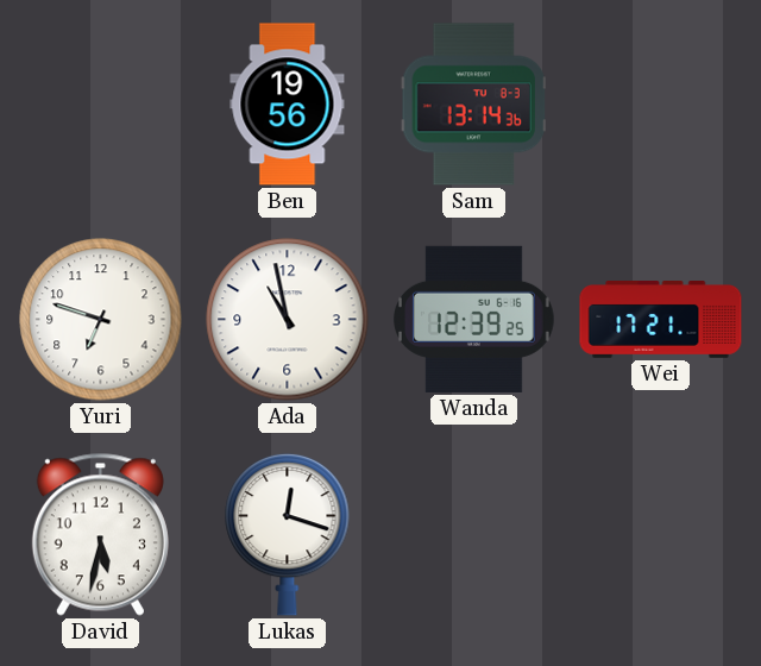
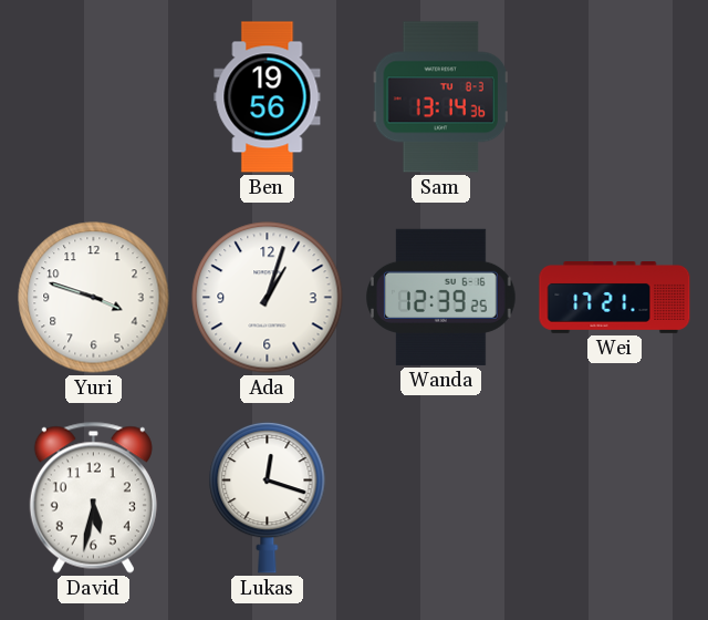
Yuri: 6:48 -> 3:48 (94, 298)
Ada: 10:58 -> 1:03 (268, 298)
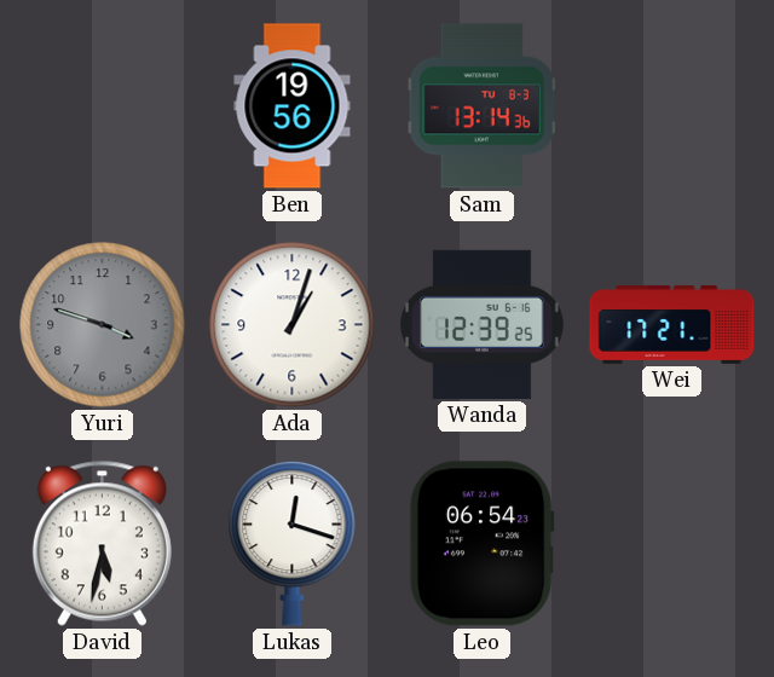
Yuri dial: white -> grey (103, 325)
Leo: none -> 06:54 (481, 544)
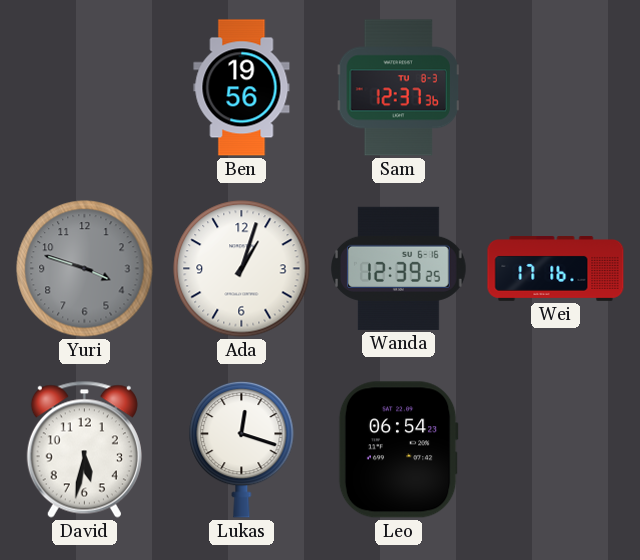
Sam: 13:14 -> 12:37 (398, 88)
Wei: 17:21 -> 17:16 (556, 269)
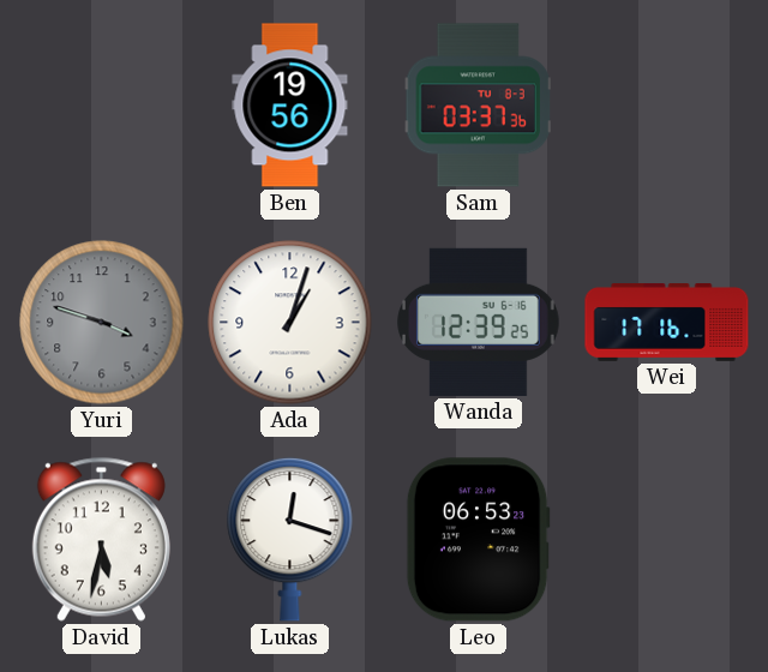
Sam: 12:37 -> 03:37 (478, 106)
Leo: 06:54 -> 06:53 (478, 540)
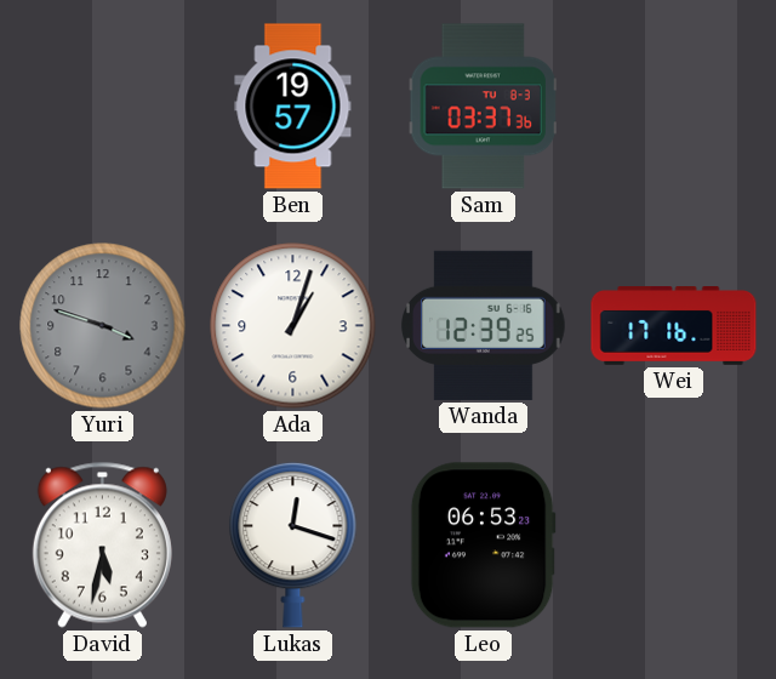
Ben: 19:56 -> 19:57 (293, 107)
